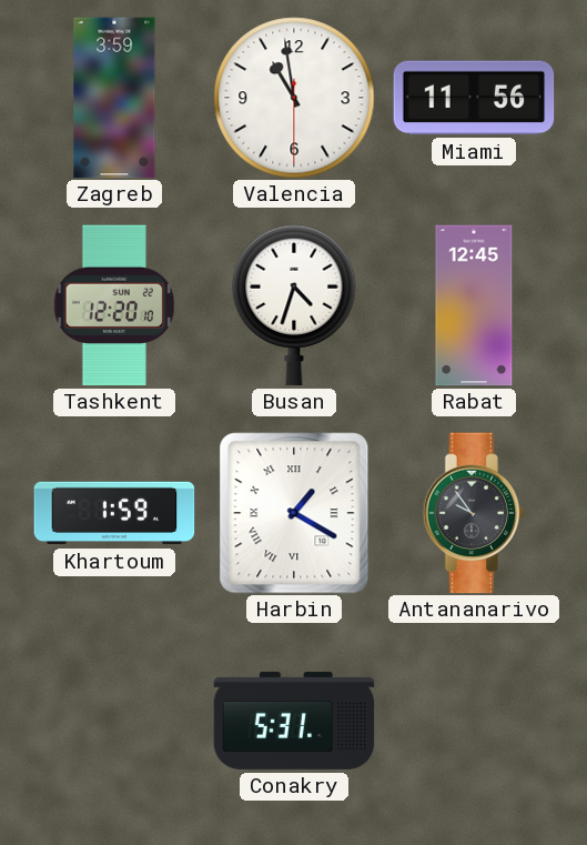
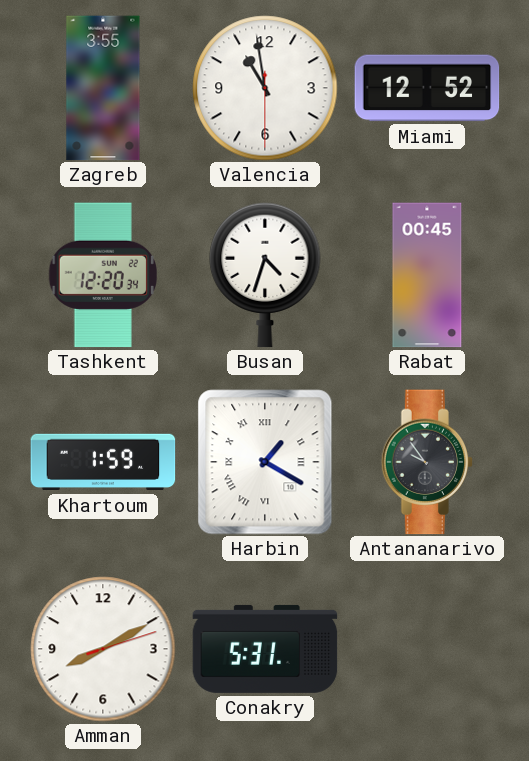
Zagreb: 3:59 -> 3:55 (103, 88)
Miami: 11:56 -> 12:52 (427, 88)
Tashkent: 12:20:10 -> 12:20:34 (102, 275)
Rabat: 12:45 -> 00:45 (427, 275)
Amman: none -> 8:10 (103, 649)
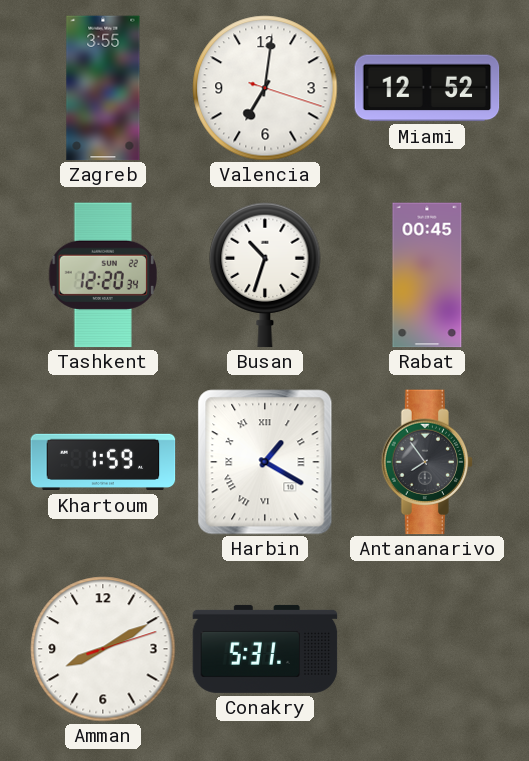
Valencia: 10:58 -> 7:01 (265, 88)
Busan: 4:33 -> 10:33 (265, 275)
Antananarivo: 9:54 -> 7:54 (427, 462)
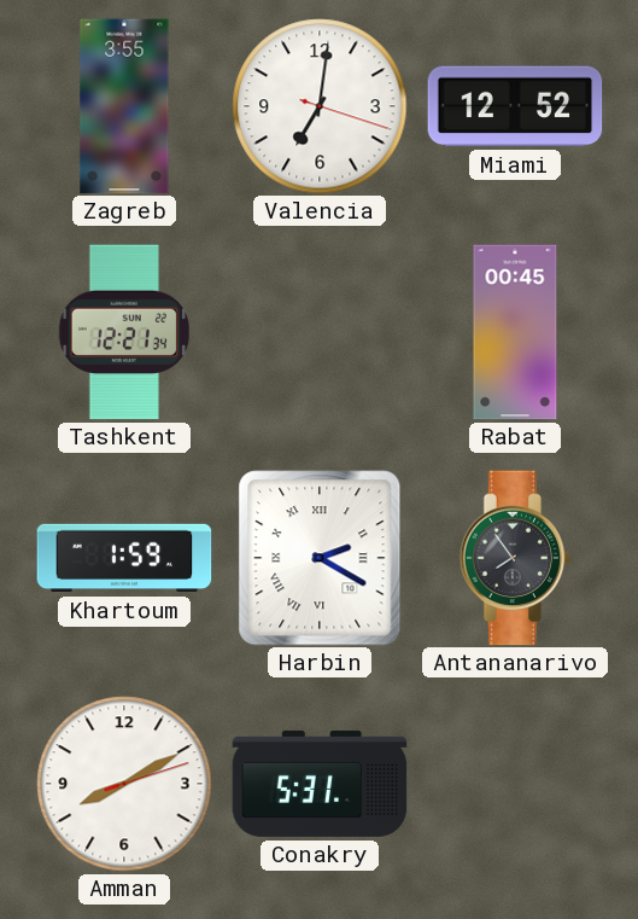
Tashkent: 12:20 -> 12:21 (123, 332)
Busan: 10:33 -> none (265, 275)
Harbin: 1:20 -> 2:20 (320, 558)
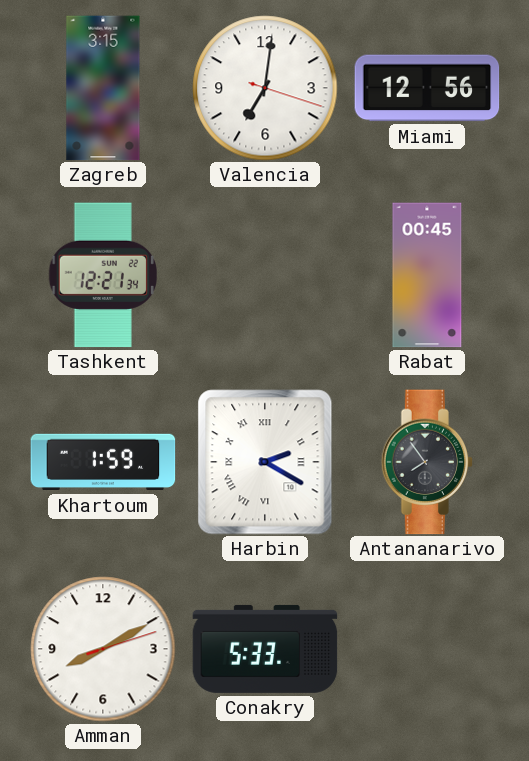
Zagreb: 3:55 -> 3:15 (103, 88)
Miami: 12:52 -> 12:56 (427, 88)
Conakry: 5:31 -> 5:33 (265, 649)
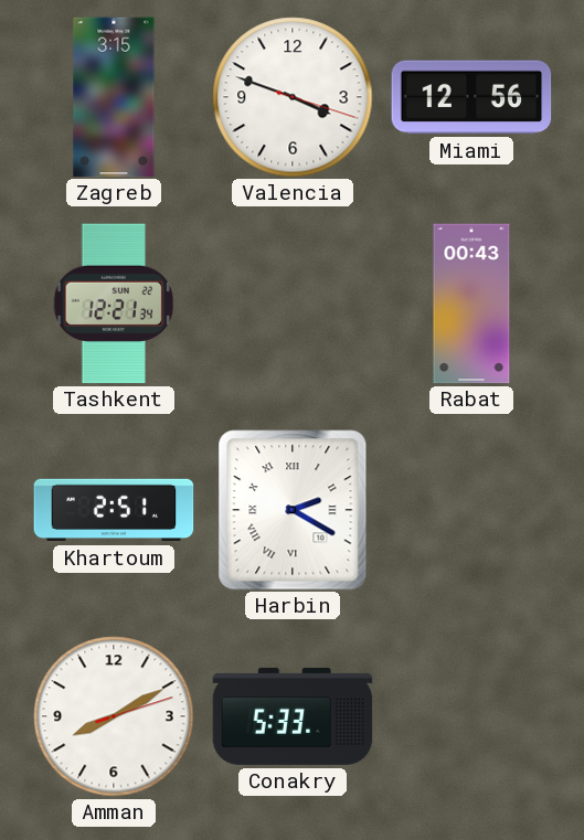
Valencia: 7:01 -> 3:48 (293, 97)
Rabat: 00:45 -> 00:43 (471, 304)
Khartoum: 1:59 -> 2:51 (114, 510)
Antananarivo: 7:54 -> none (427, 462)
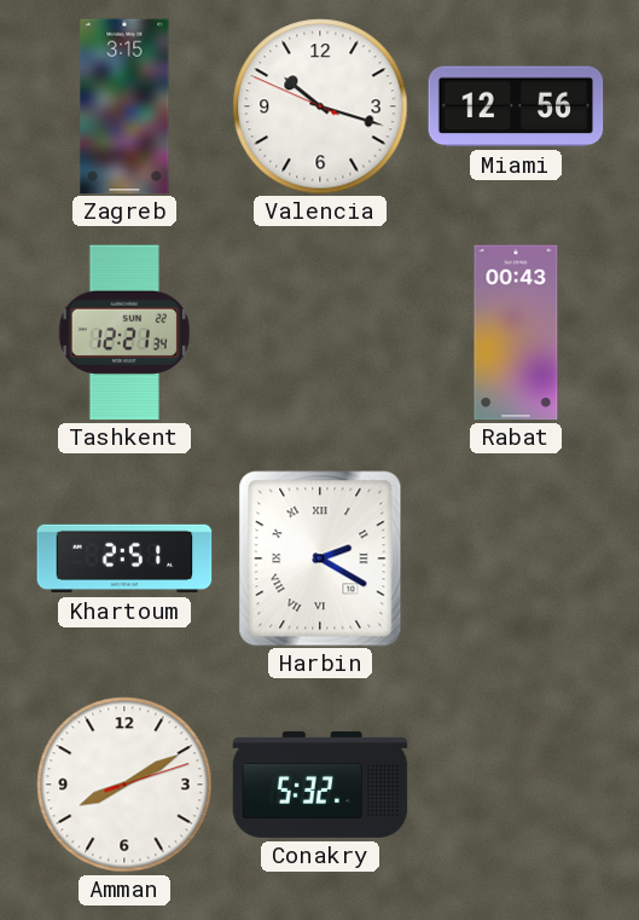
Valencia: 3:48 -> 10:17 (320, 106)
Conakry: 5:33 -> 5:32 (320, 785)
